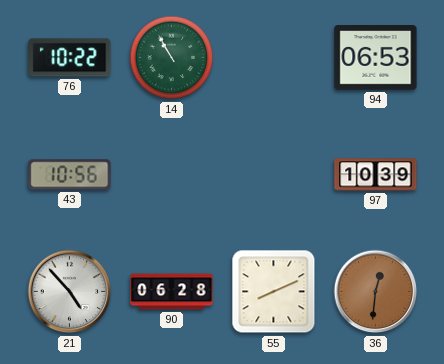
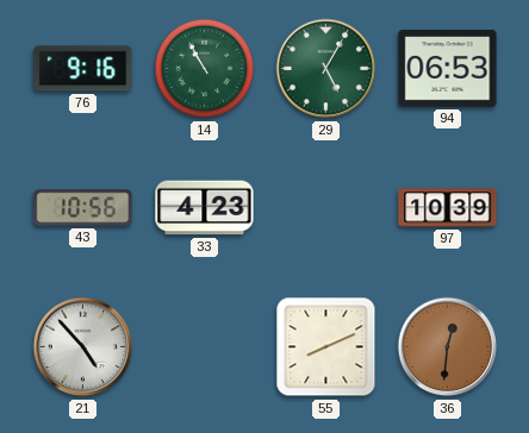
76: 10:22 -> 9:16 (83, 69)
29: none -> 5:05 (326, 69)
33: none -> 4:23 (205, 208)
90: 06:28 -> none (172, 292)
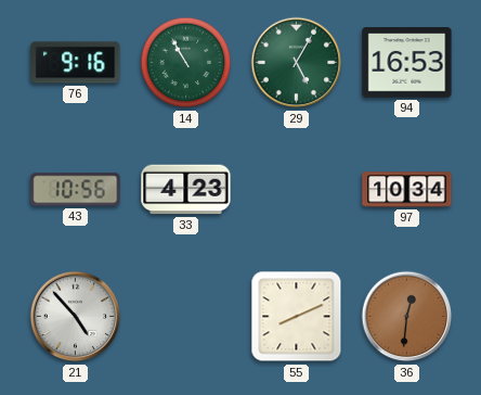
94: 06:53 -> 16:53 (407, 63)
97: 10:39 -> 10:34 (407, 190)
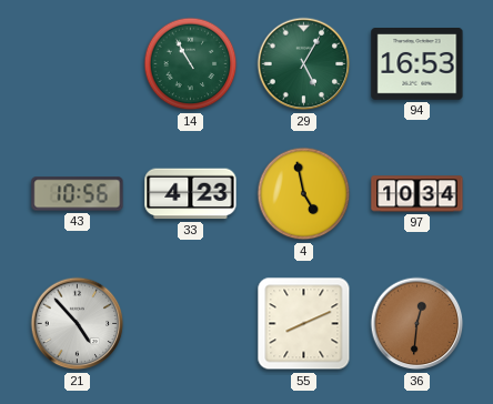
76: 9:16 -> none (76, 63)
4: none -> 4:58 (304, 194)
